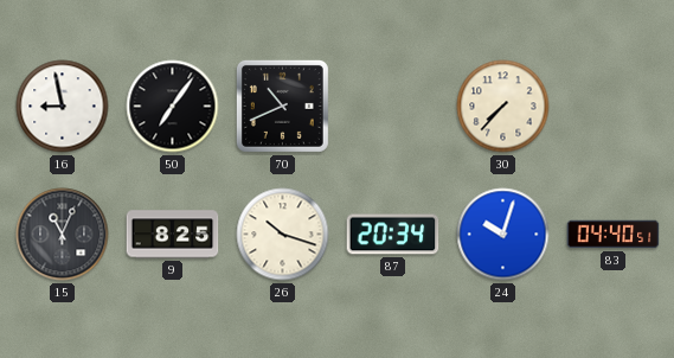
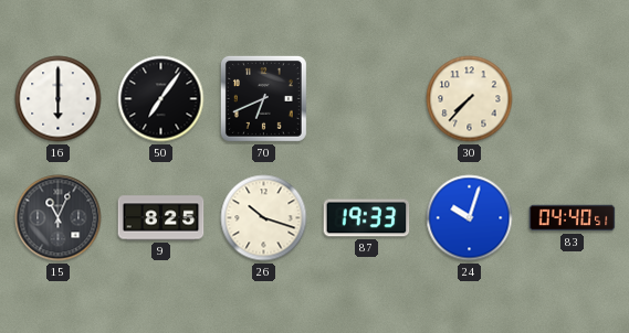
16: 8:58 -> 6:00 (59, 99)
70: 10:41 -> 6:41 (263, 98)
87: 20:34 -> 19:33 (367, 218)
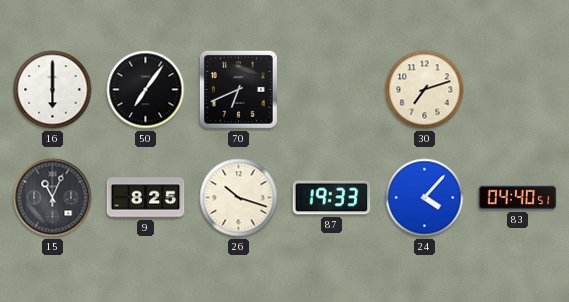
30: 7:37 -> 7:12 (425, 90)
24: 10:03 -> 4:07 (425, 198)
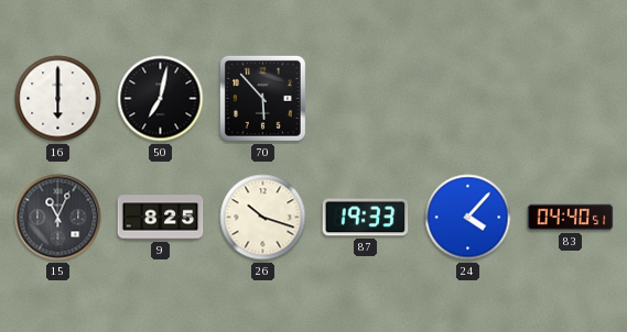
50: 7:06 -> 7:02 (161, 99)
70: 6:41 -> 5:53 (262, 98)
30: 7:12 -> none (425, 90)
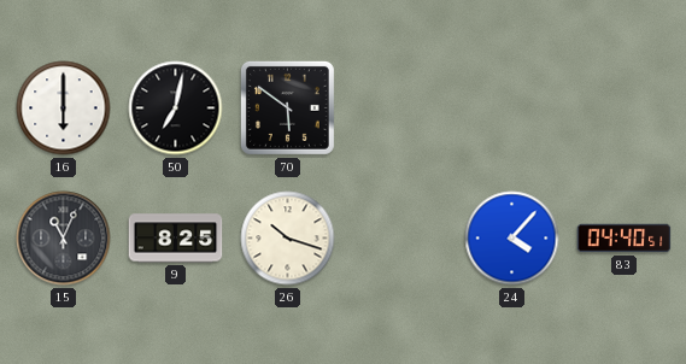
70: 5:53 -> 5:51 (287, 107)
87: 19:33 -> none (366, 218)
